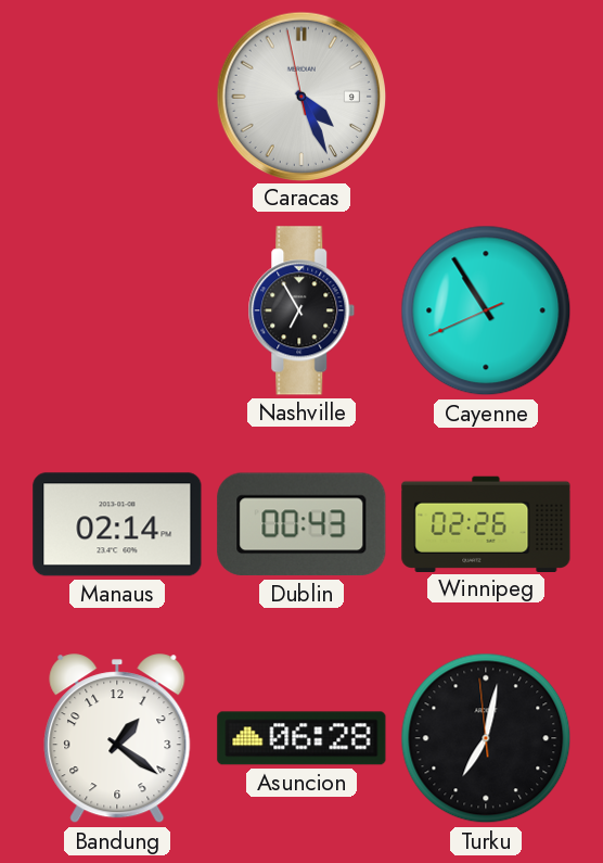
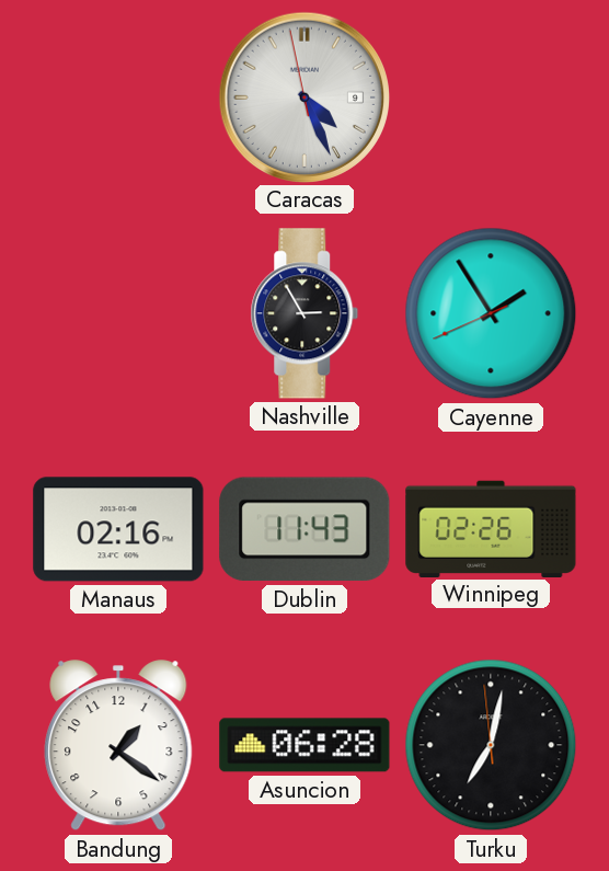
Nashville: 6:55 -> 2:55 (304, 313)
Cayenne: 10:54 -> 1:54 (491, 313)
Manaus: 02:14 -> 02:16 (118, 529)
Dublin: 00:43 -> 11:43 (304, 529)
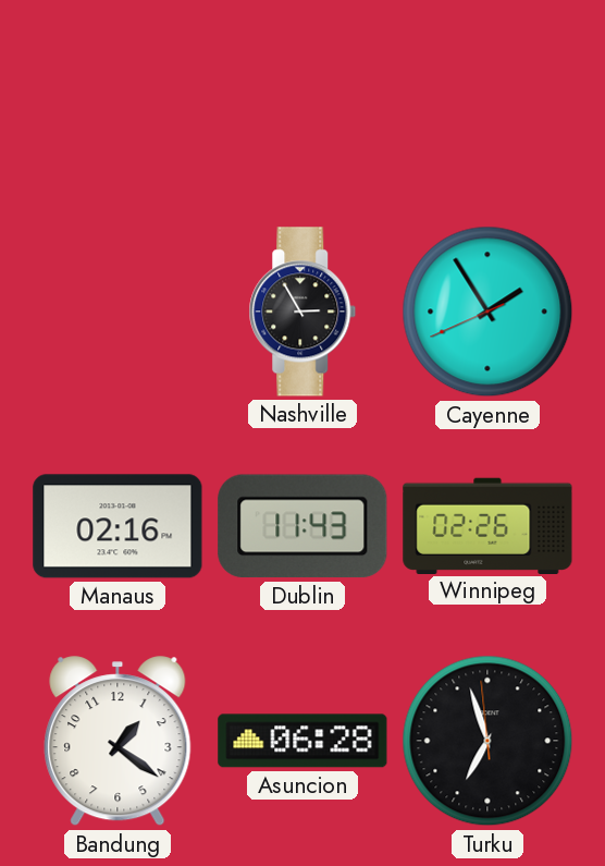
Caracas: 4:25 -> none (303, 96)
Turku: 7:01 -> 6:56 (487, 741)
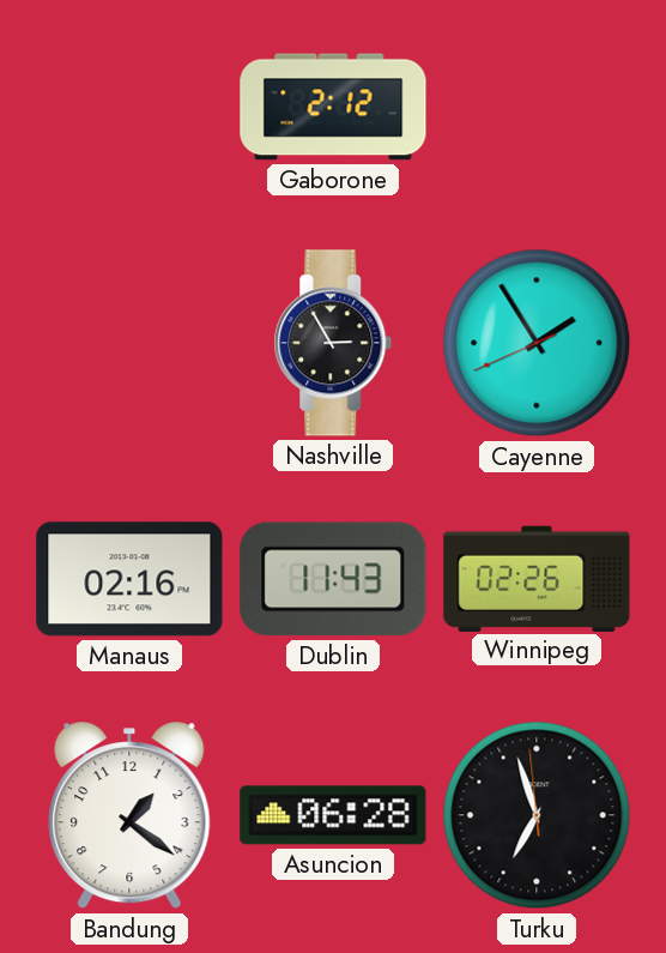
Gaborone: none -> 2:12 (333, 107)
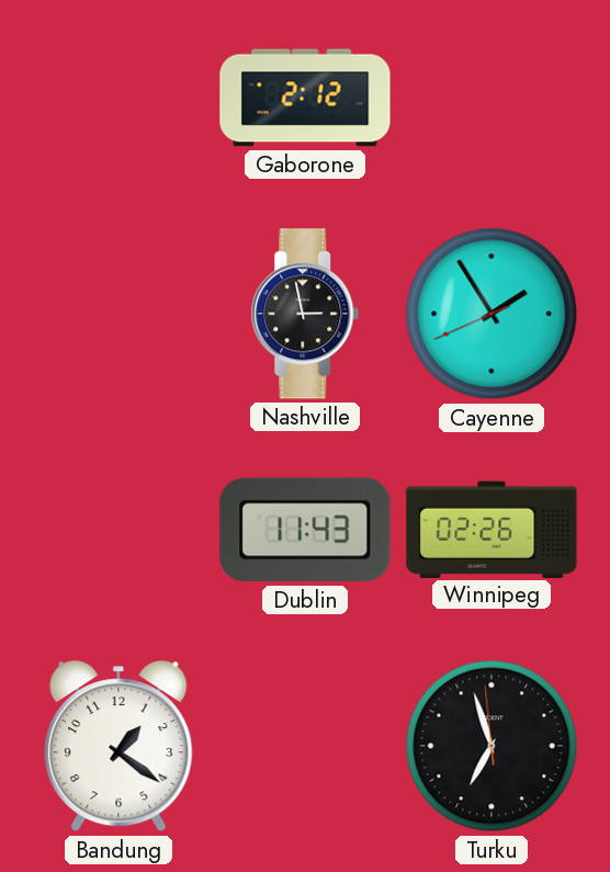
Nashville: 2:55 -> 2:58 (305, 314)
Manaus: 02:16 -> none (129, 579)
Asuncion: 06:28 -> none (333, 815)
